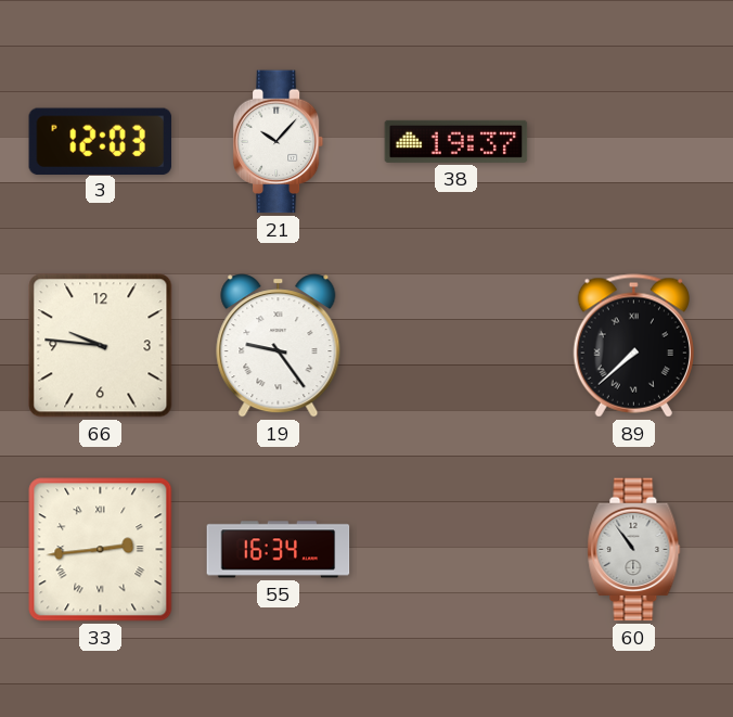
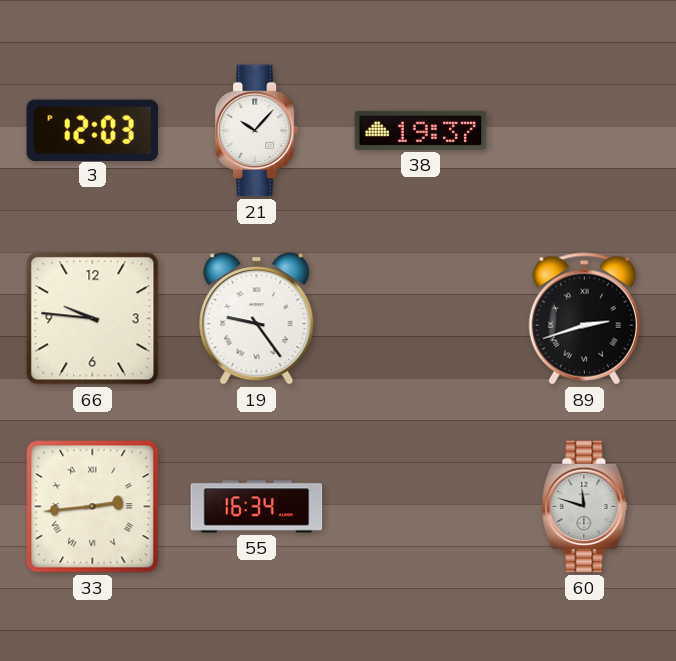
89: 7:38 -> 2:42 (584, 319)
60: 10:54 -> 11:48 (585, 507)
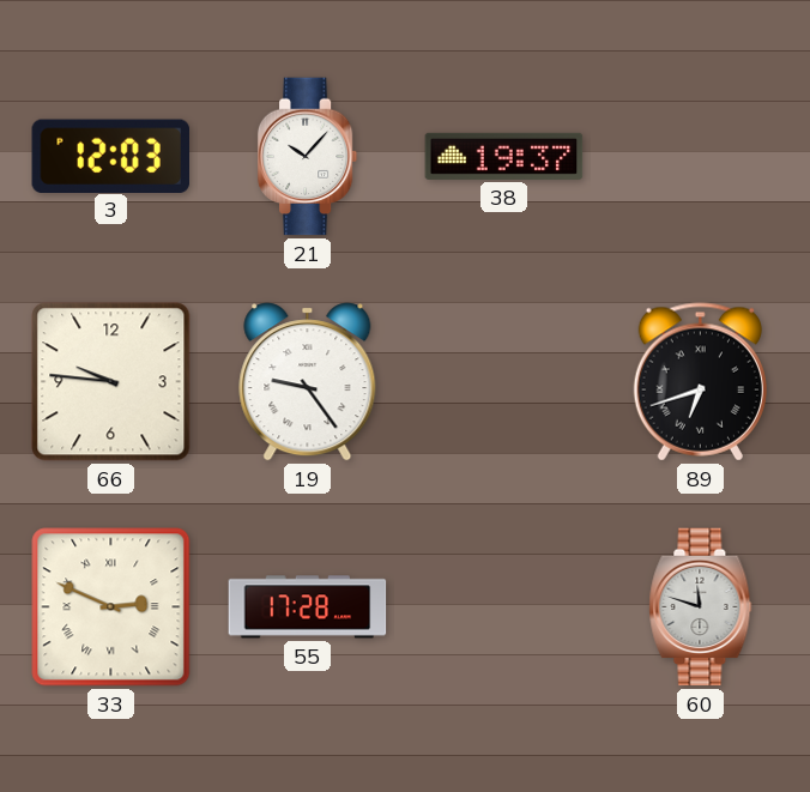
89: 2:42 -> 6:42 (700, 382)
33: 2:44 -> 2:49 (111, 607)
55: 16:34 -> 17:28 (308, 607)
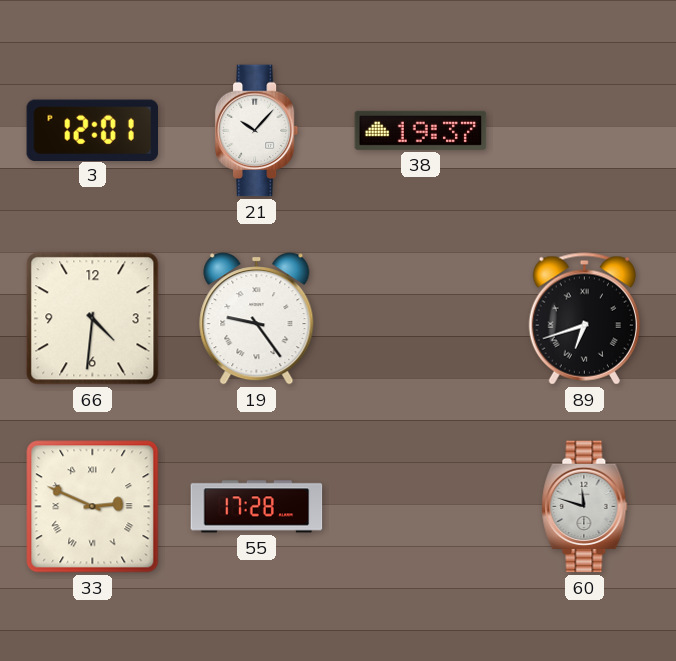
3: 12:03 -> 12:01 (92, 130)
66: 9:46 -> 4:31 (93, 319)
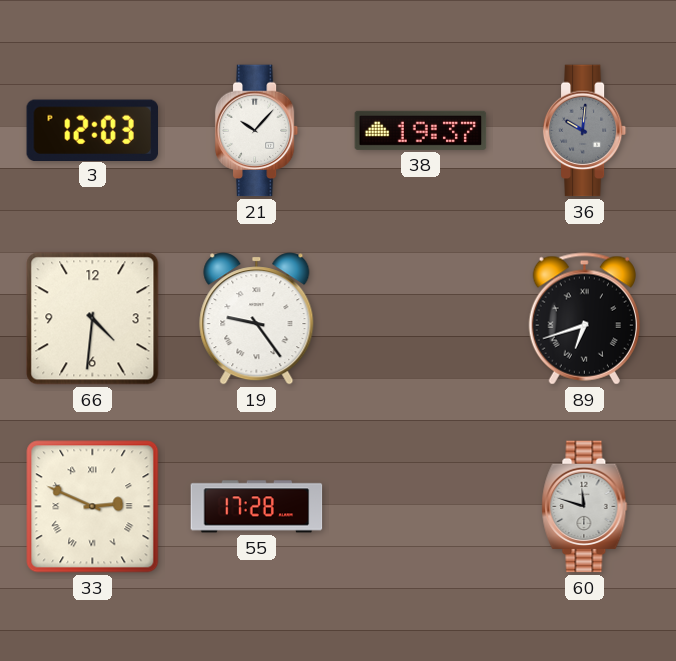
3: 12:01 -> 12:03 (92, 130)
36: none -> 10:01 (585, 131)
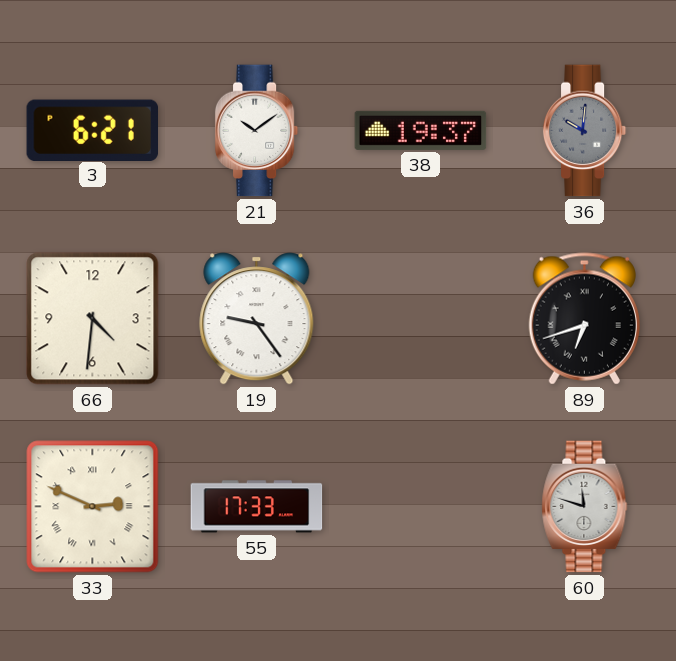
3: 12:03 -> 6:21 (92, 130)
21: 10:07 -> 10:09 (257, 131)
55: 17:28 -> 17:33 (257, 507)
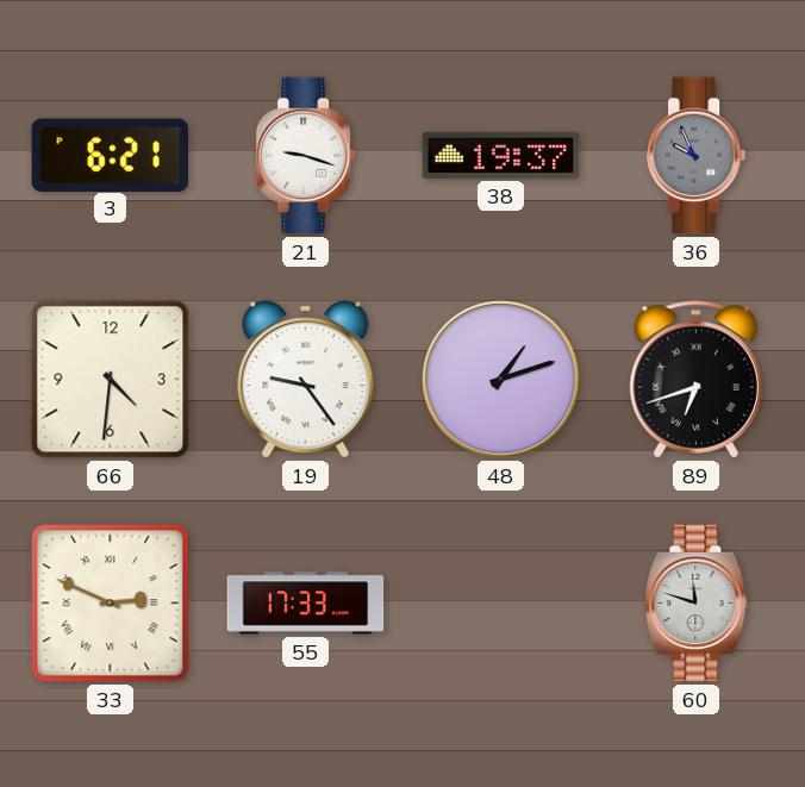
21: 10:09 -> 9:18 (306, 156)
36: 10:01 -> 9:56 (697, 156)
48: none -> 1:12 (501, 380)
